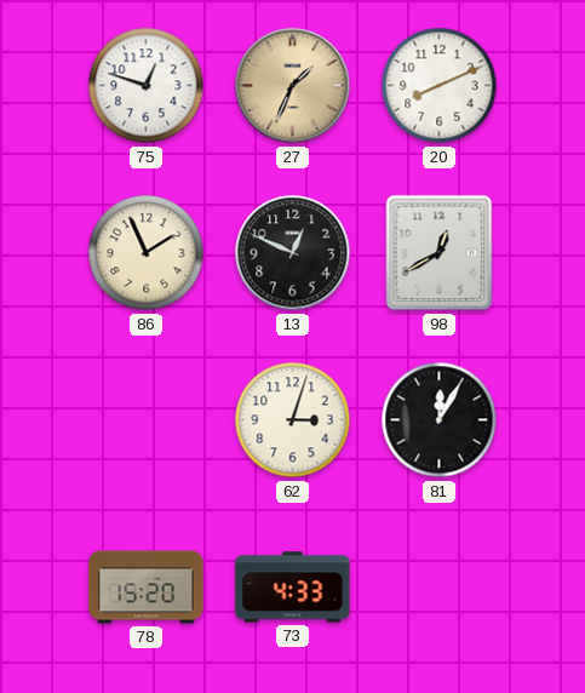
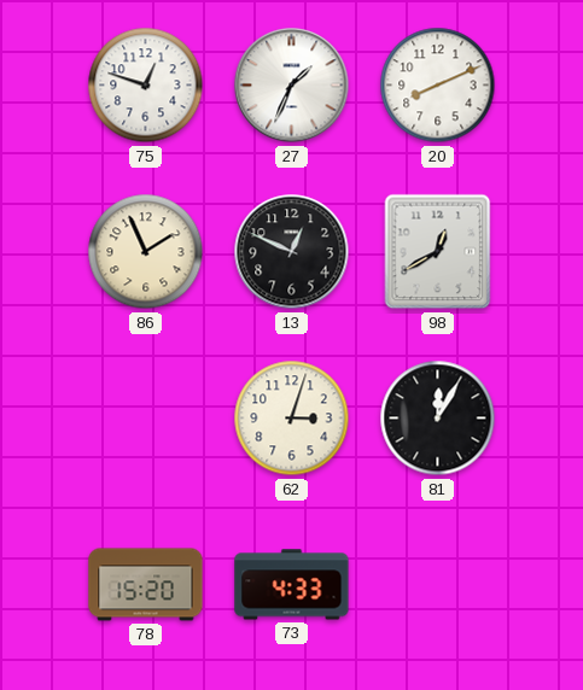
27 dial: champagne -> white (292, 86)
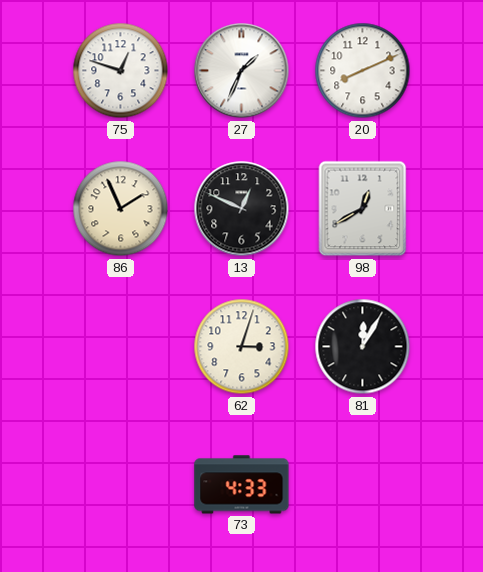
78: 15:20 -> none (146, 585)
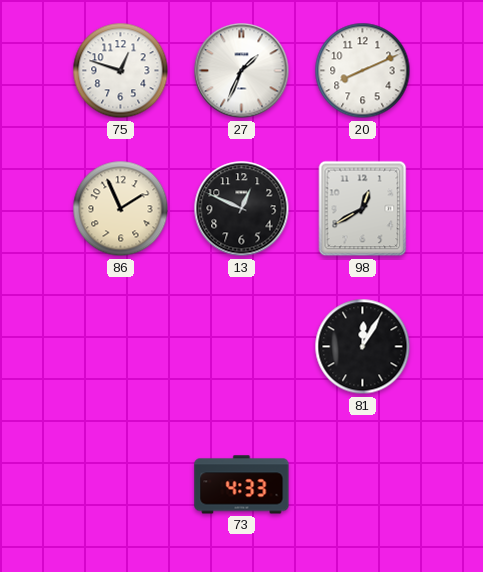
62: 3:03 -> none (242, 347)
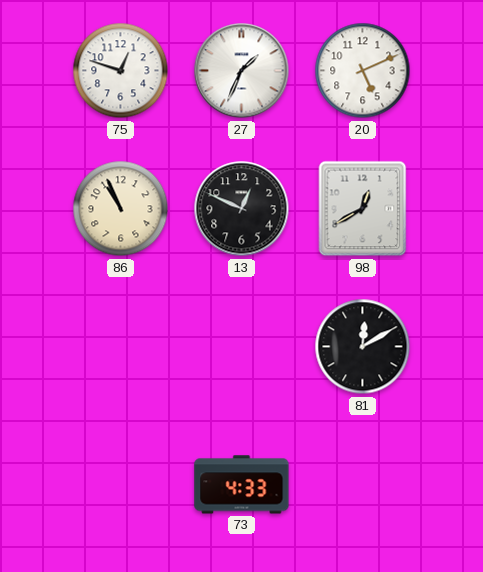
20: 8:11 -> 5:11 (363, 71)
86: 1:56 -> 10:56 (121, 209)
81: 12:05 -> 12:10 (363, 347)
